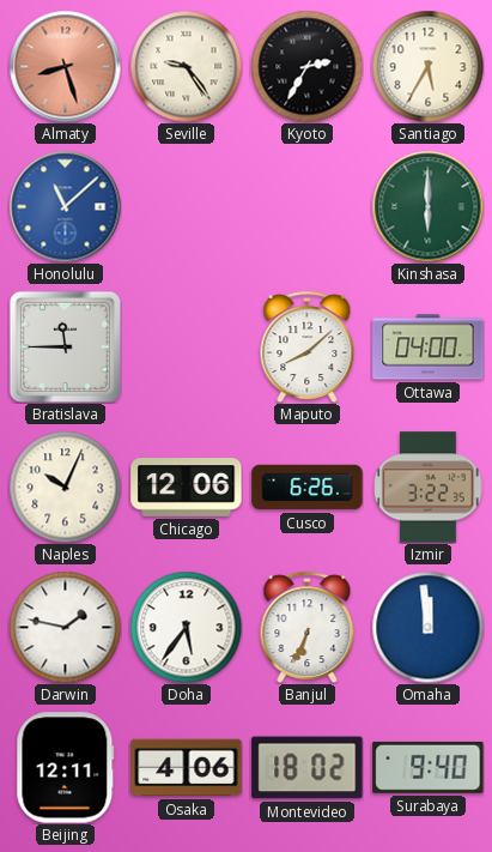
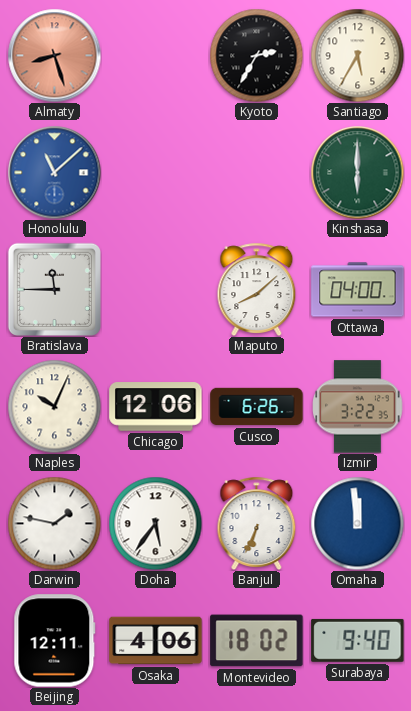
Seville: 9:24 -> none (186, 66)
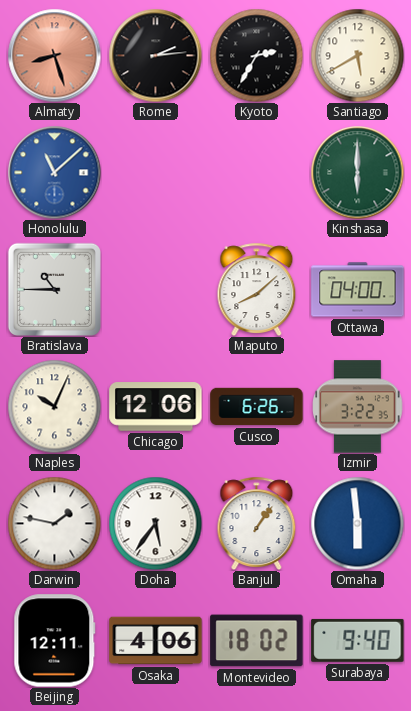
Rome: none -> 2:14 (155, 55)
Santiago: 5:35 -> 5:40 (357, 55)
Bratislava: 11:45 -> 10:45 (54, 289)
Banjul: 6:34 -> 1:06 (257, 523)
Omaha: 11:59 -> 5:59 (357, 523)
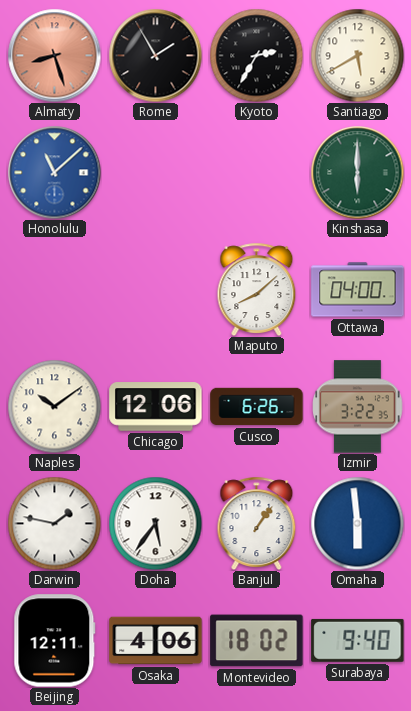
Rome: 2:14 -> 1:55 (155, 55)
Bratislava: 10:45 -> none (54, 289)
Naples: 10:04 -> 10:09 (54, 406)
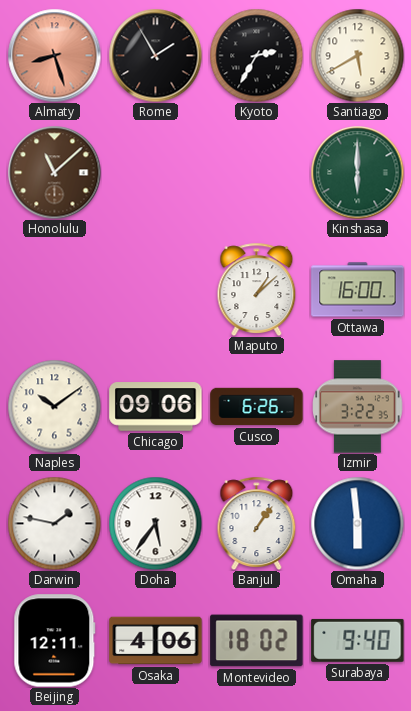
Honolulu dial: blue -> brown (54, 172)
Maputo: 8:08 -> 1:08 (257, 289)
Ottawa: 04:00 -> 16:00 (358, 290)
Chicago: 12:06 -> 09:06 (156, 407)
